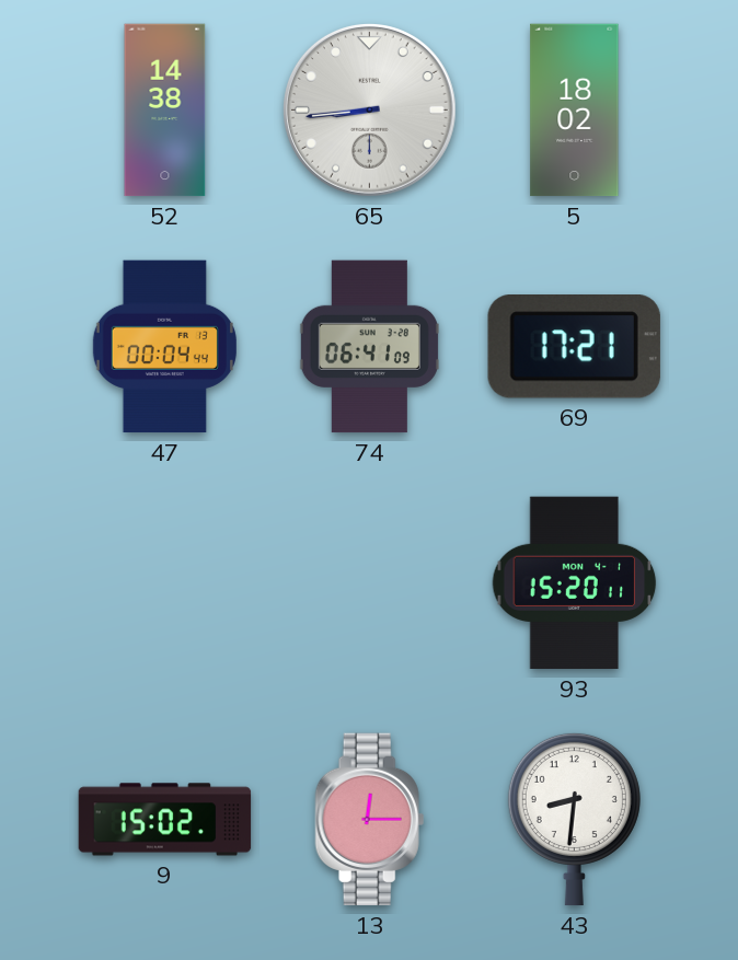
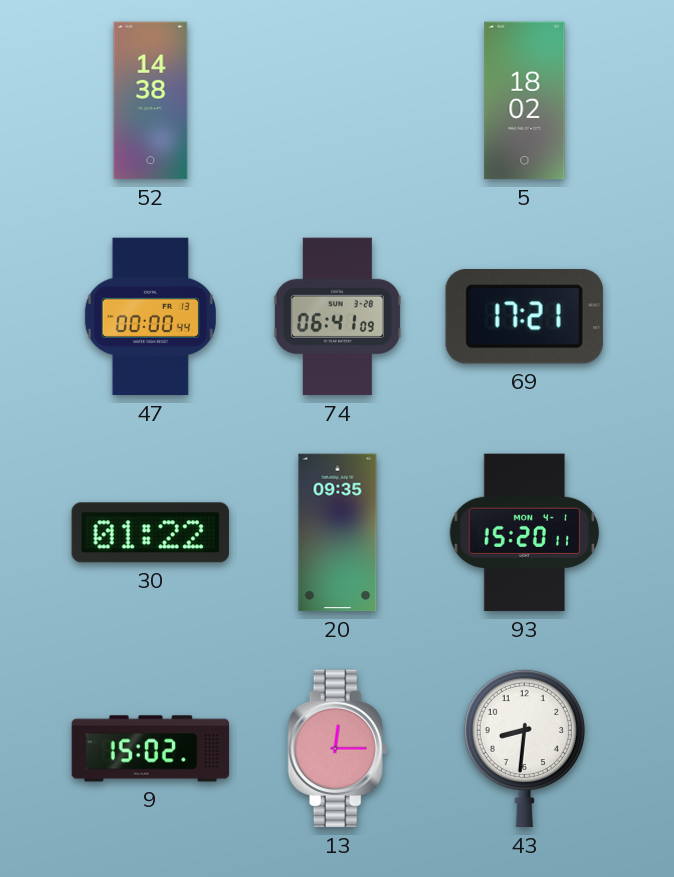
65: 8:44 -> none (369, 109)
47: 00:04 -> 00:00 (150, 317)
30: none -> 01:22 (150, 533)
20: none -> 09:35 (338, 533)
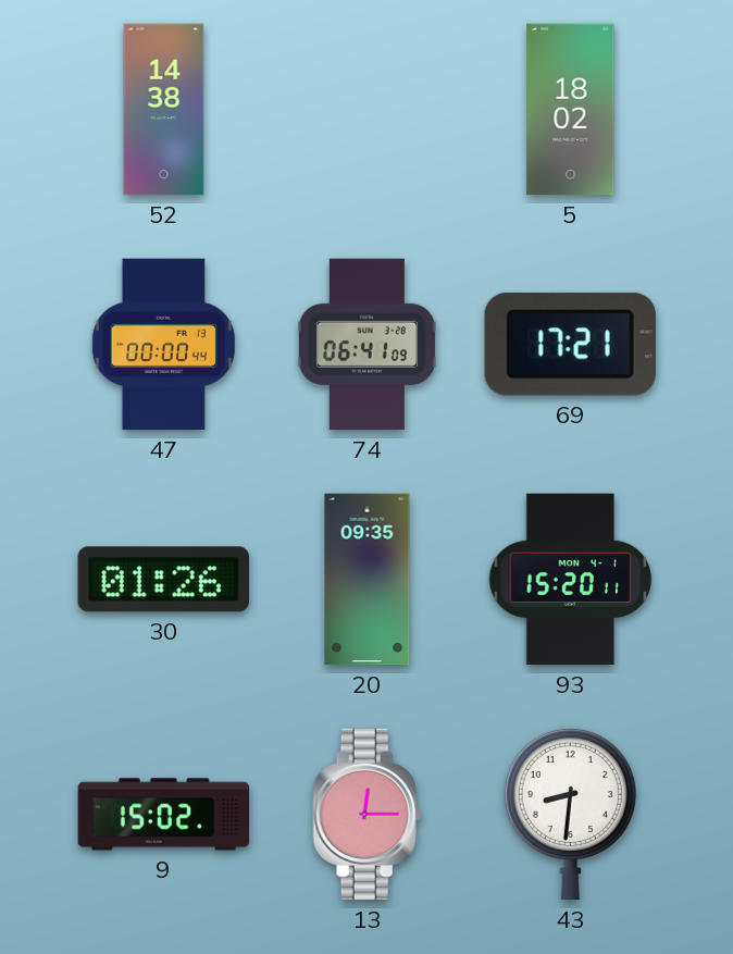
30: 01:22 -> 01:26 (163, 580)
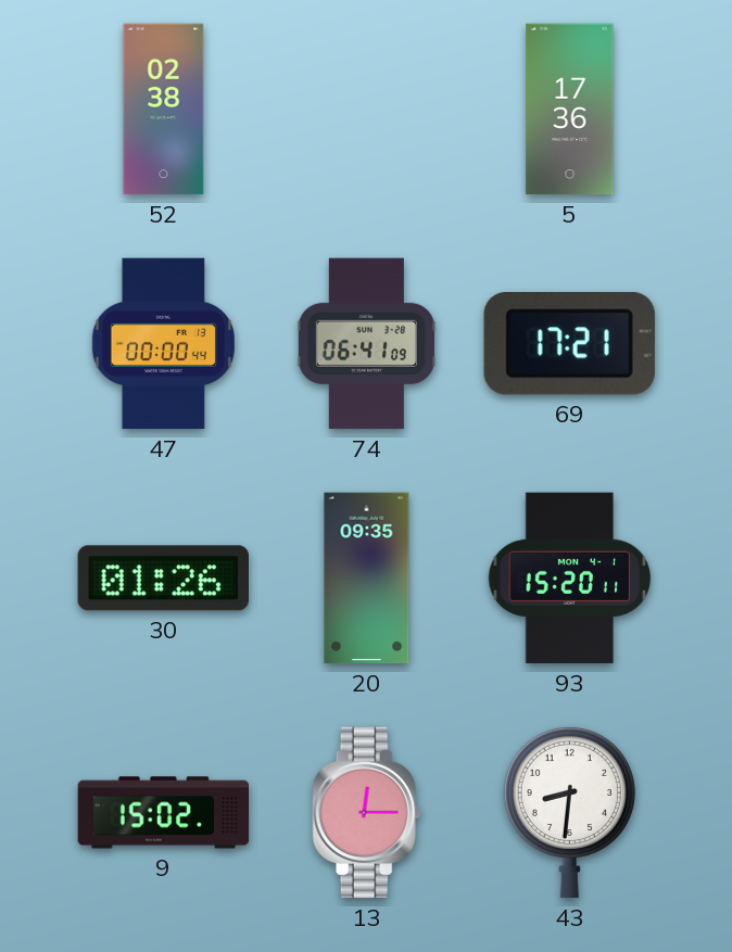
52: 14:38 -> 02:38 (164, 110)
5: 18:02 -> 17:36 (570, 110)
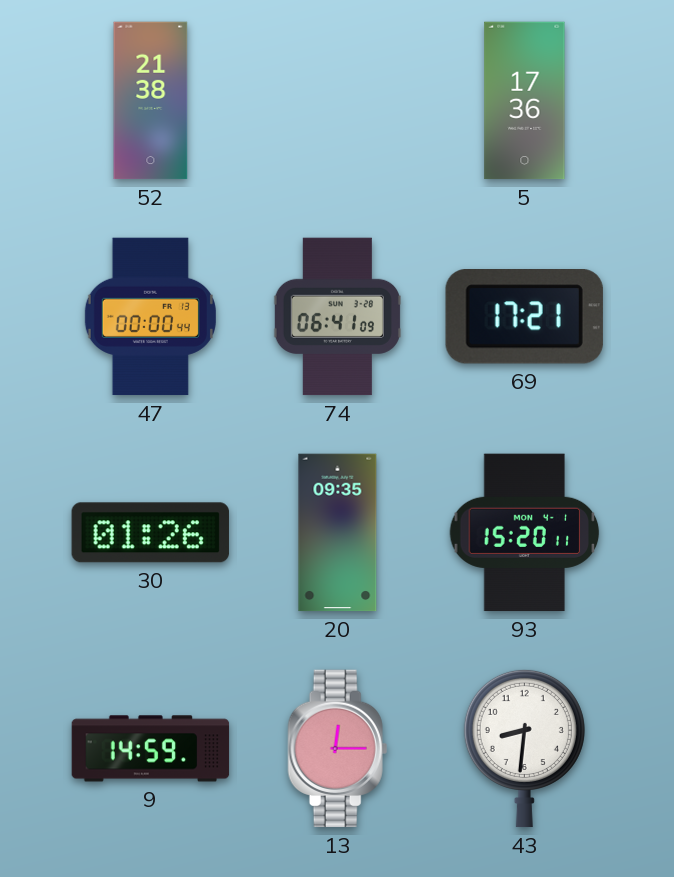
52: 02:38 -> 21:38 (151, 101)
9: 15:02 -> 14:59 (151, 749)
